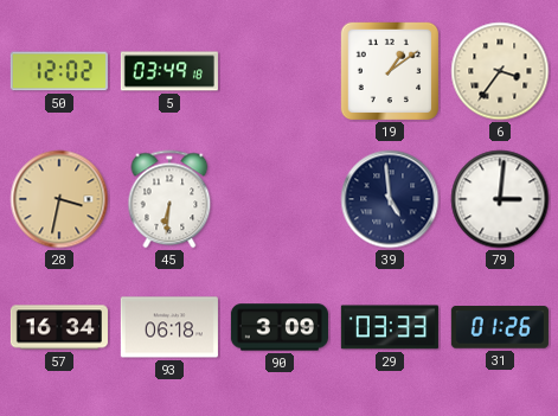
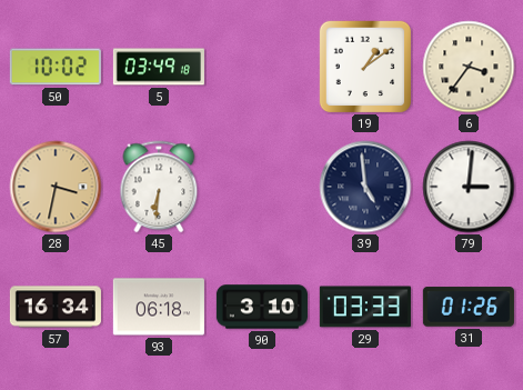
50: 12:02 -> 10:02 (56, 67)
90: 3:09 -> 3:10 (262, 307)
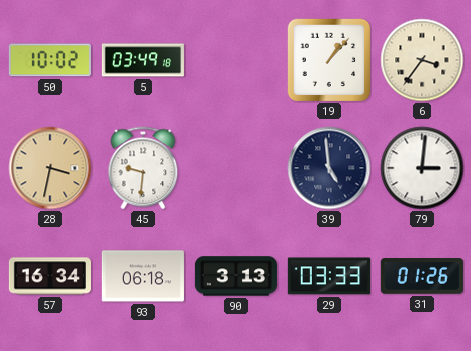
19: 1:09 -> 1:07 (329, 60)
45: 6:31 -> 9:31 (143, 168)
90: 3:10 -> 3:13 (236, 276)
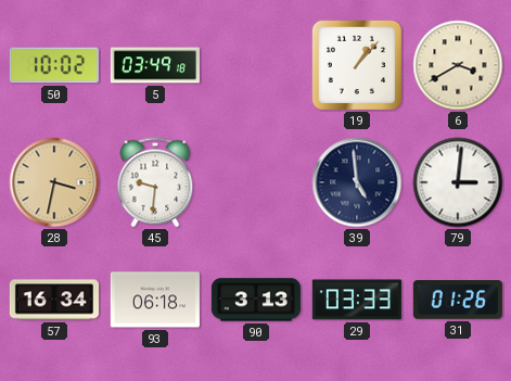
6: 3:36 -> 3:40 (458, 65)
